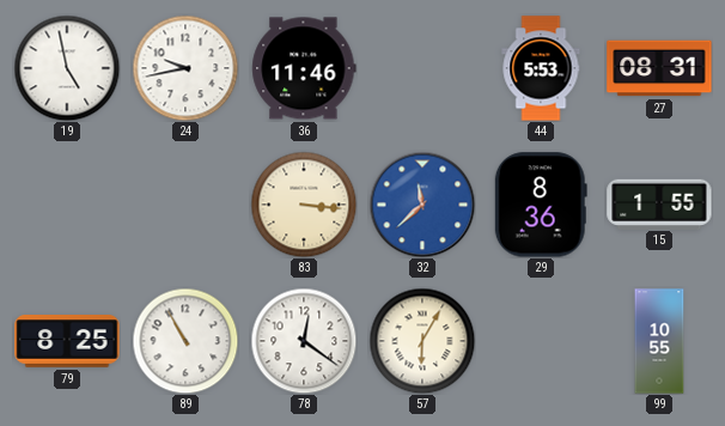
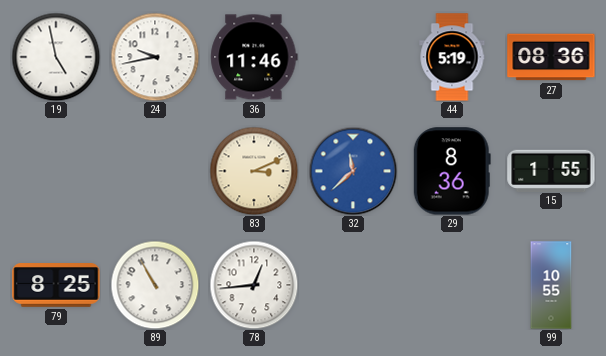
44: 5:53 -> 5:19 (452, 57)
27: 08:31 -> 08:36 (551, 57)
83: 3:16 -> 3:11 (254, 171)
78: 12:21 -> 12:44 (254, 285)
57: 6:05 -> none (422, 341)
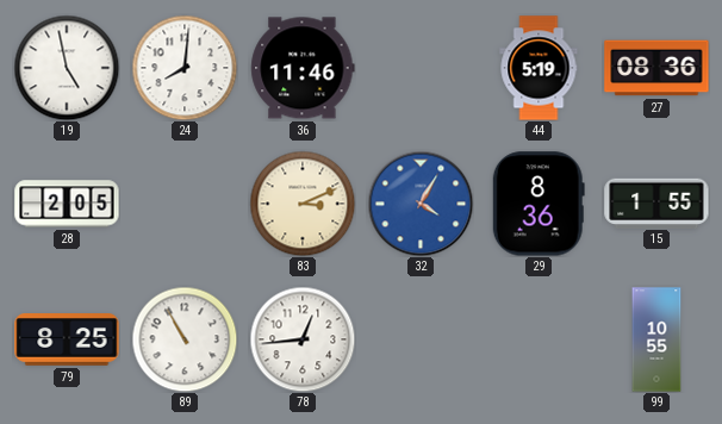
24: 9:43 -> 8:01 (185, 68)
28: none -> 2:05 (67, 204)
32: 11:38 -> 4:05 (421, 204)
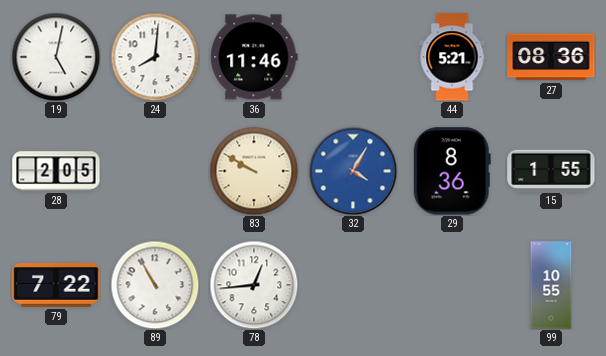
19: 4:58 -> 5:02 (56, 57)
44: 5:19 -> 5:21 (452, 57)
83: 3:11 -> 9:50 (254, 171)
79: 8:25 -> 7:22 (56, 285)
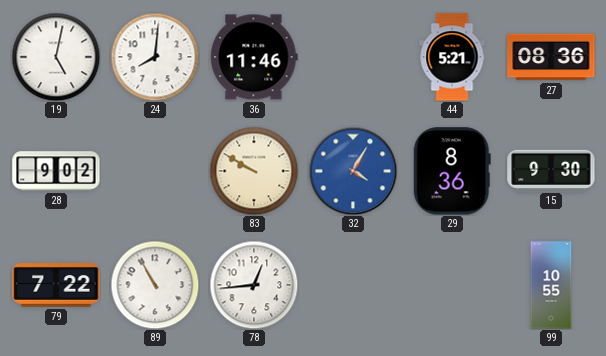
28: 2:05 -> 9:02 (56, 171)
15: 1:55 -> 9:30 (551, 170)
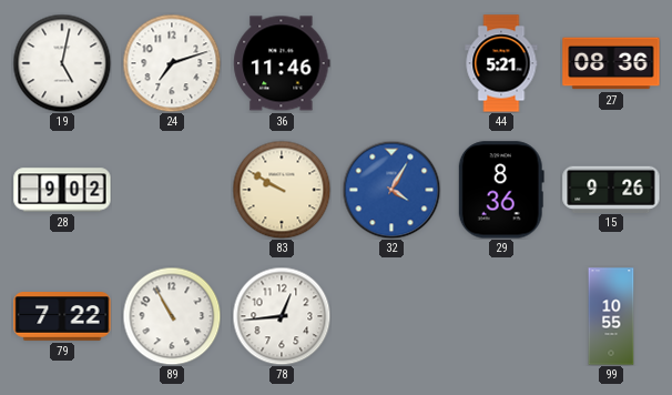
24: 8:01 -> 7:12 (172, 63)
15: 9:30 -> 9:26 (611, 189)
